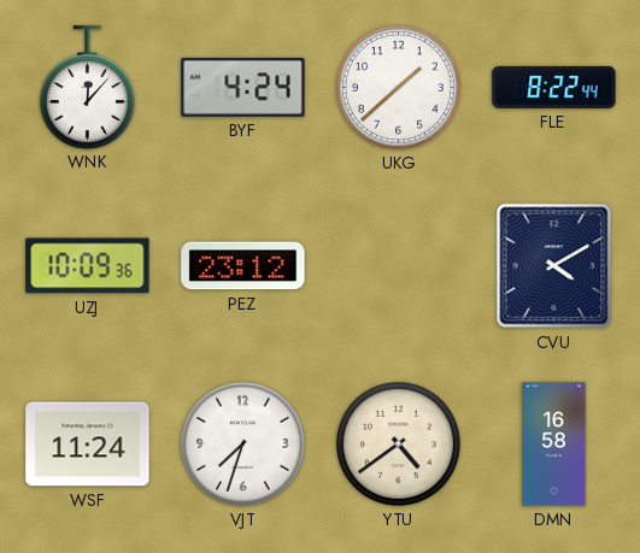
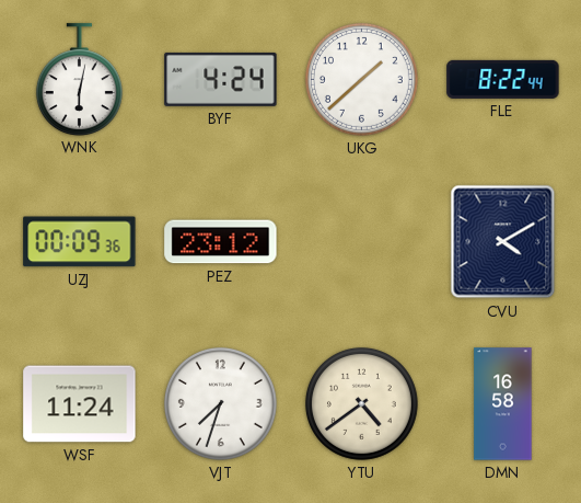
WNK: 12:07 -> 6:02 (79, 79)
UZJ: 10:09 -> 00:09 (80, 242)
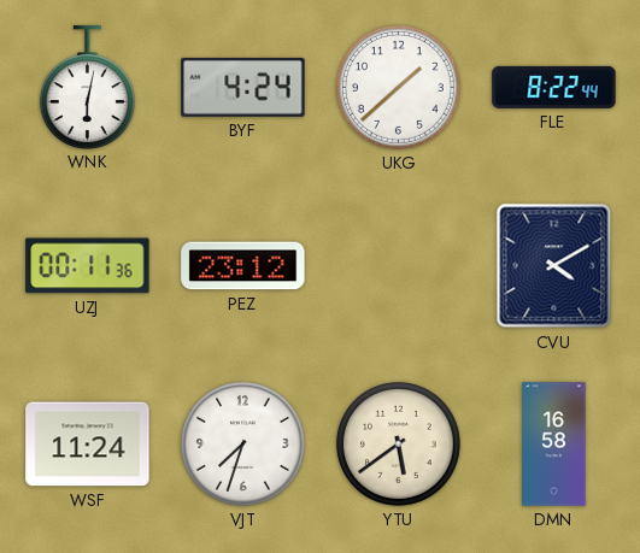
UZJ: 00:09 -> 00:11 (88, 266)
YTU: 4:39 -> 5:39 (398, 443)
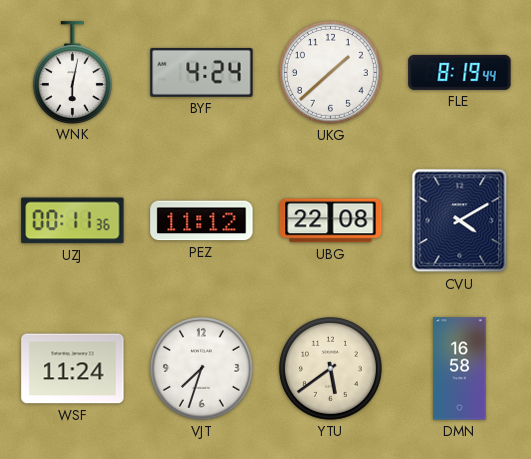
FLE: 8:22 -> 8:19 (460, 72)
PEZ: 23:12 -> 11:12 (202, 221)
UBG: none -> 22:08 (331, 221)
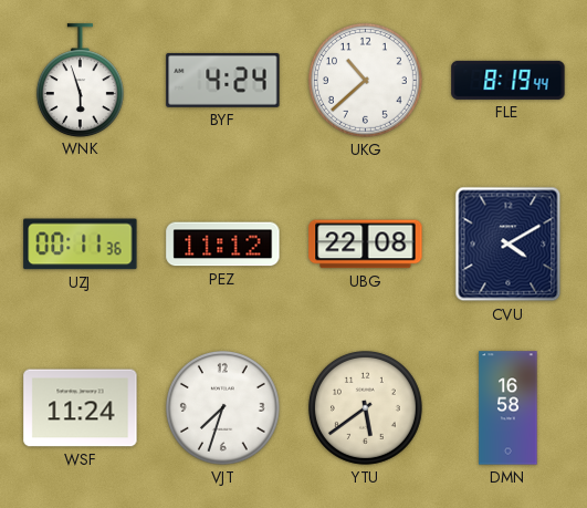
WNK: 6:02 -> 5:57 (80, 80)
UKG: 1:38 -> 10:38 (365, 80)
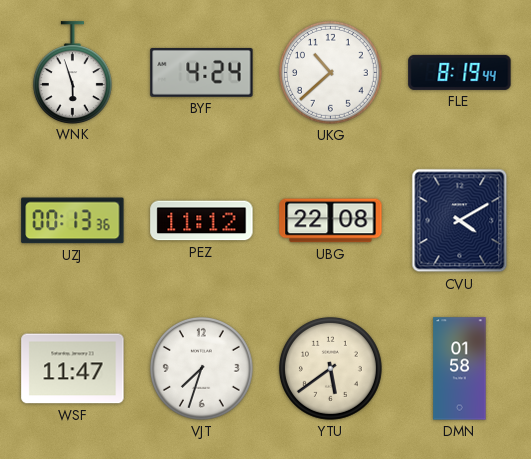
UZJ: 00:11 -> 00:13 (73, 221)
WSF: 11:24 -> 11:47 (73, 369)
DMN: 16:58 -> 01:58 (460, 369)
